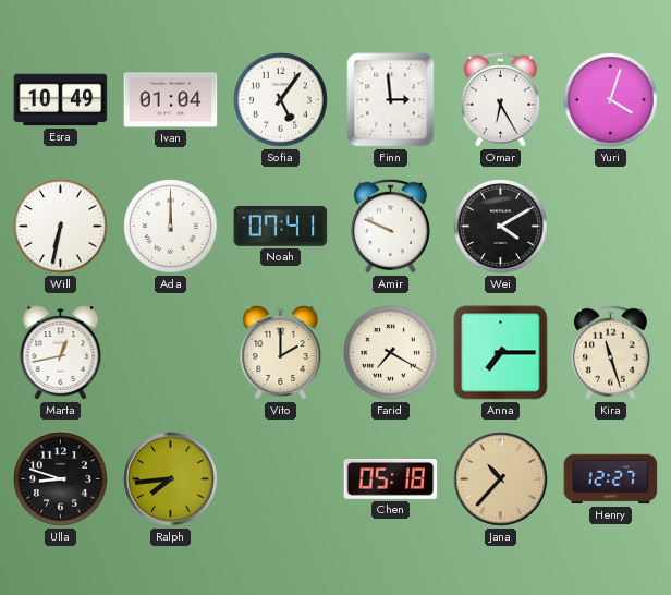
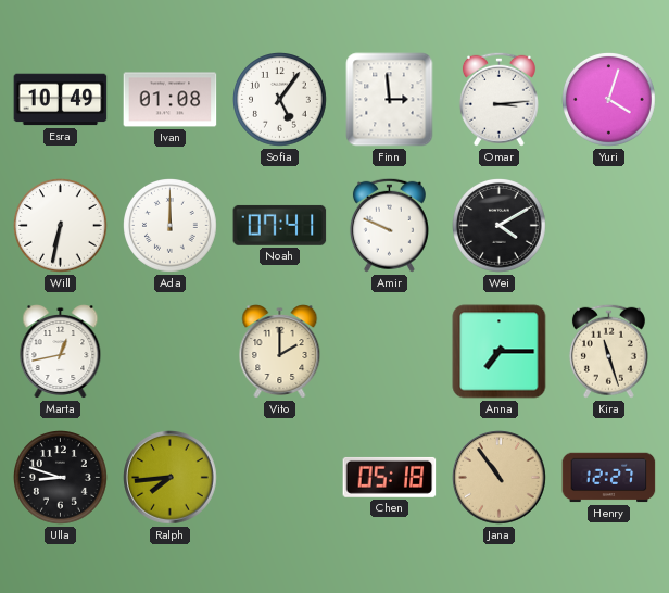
Ivan: 01:04 -> 01:08 (171, 100)
Omar: 6:25 -> 3:14 (498, 99)
Farid: 7:20 -> none (391, 353)
Jana: 10:37 -> 10:54 (500, 478)
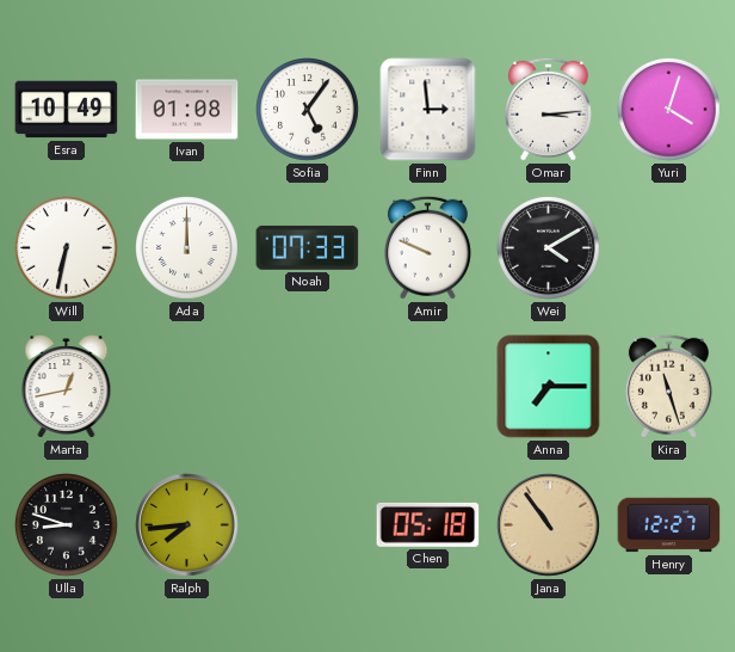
Noah: 07:41 -> 07:33 (308, 247)
Vito: 2:00 -> none (280, 352)
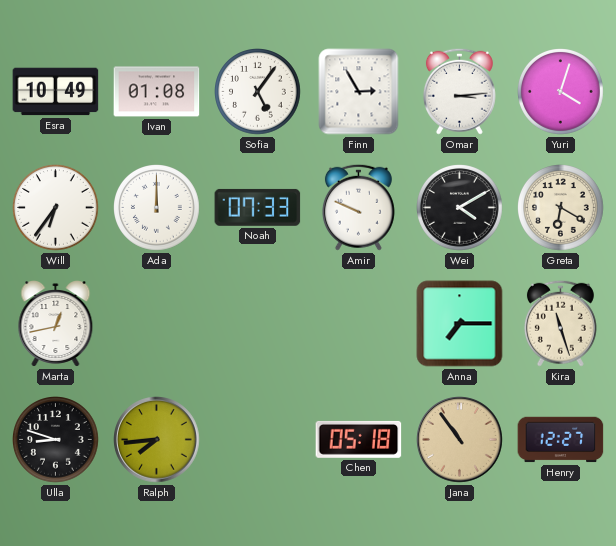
Finn: 2:59 -> 2:55 (359, 92)
Will: 6:32 -> 6:36 (56, 208)
Greta: none -> 6:20 (561, 208)
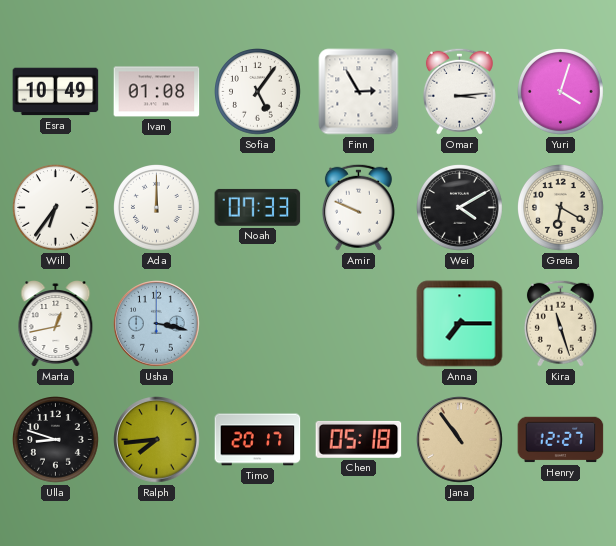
Usha: none -> 3:17 (157, 324)
Timo: none -> 20:17 (258, 440)
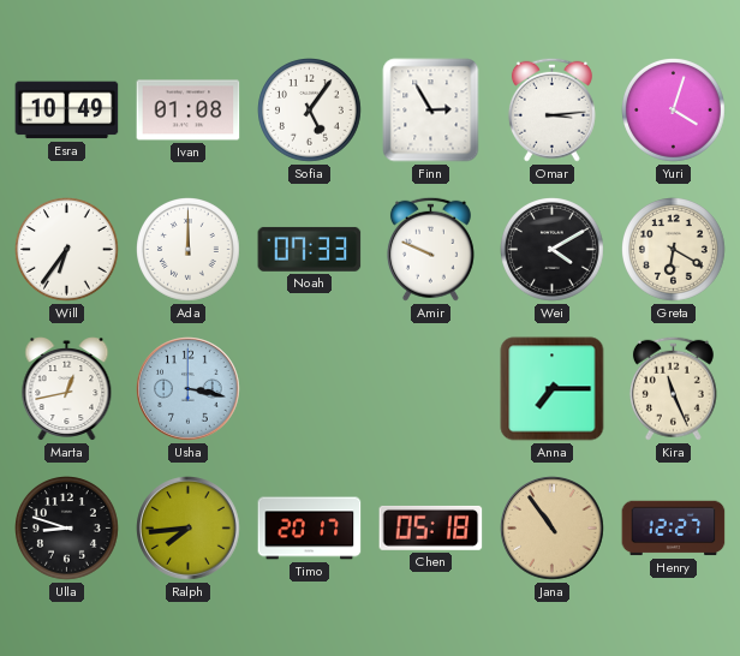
Kira: 11:27 -> 11:26 (673, 388)
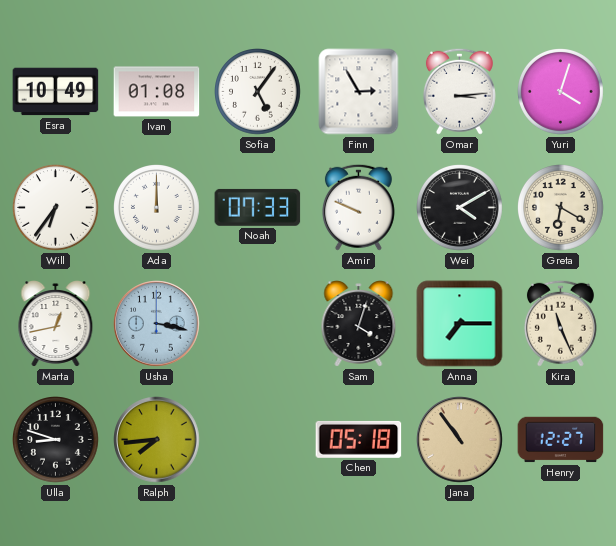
Sam: none -> 4:03 (359, 324)
Timo: 20:17 -> none (310, 529)
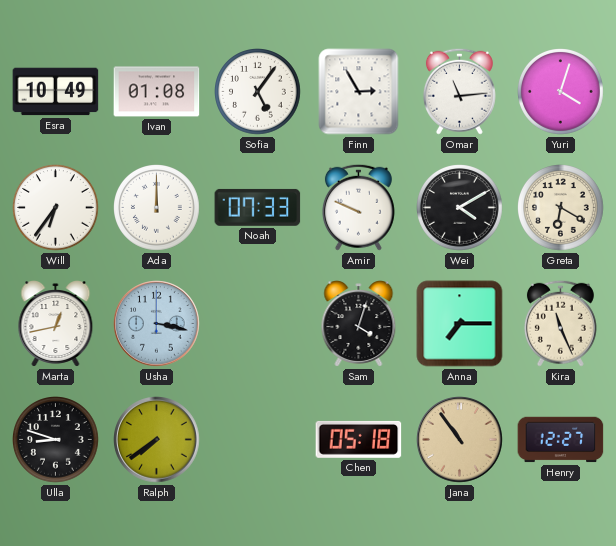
Omar: 3:14 -> 11:14 (459, 91)
Ralph: 7:44 -> 7:39 (157, 440)
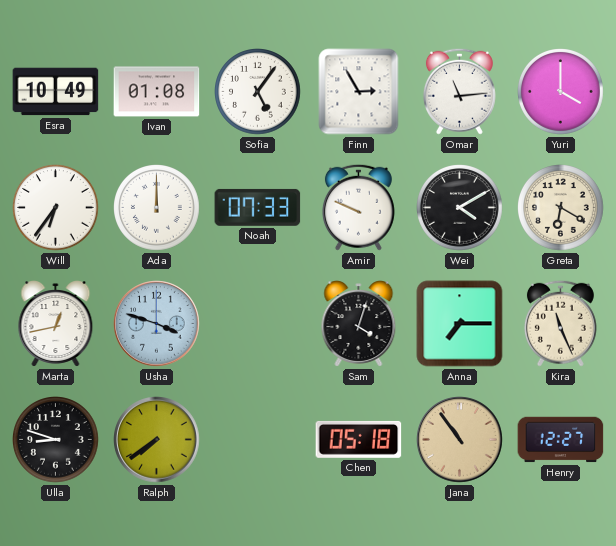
Yuri: 4:03 -> 4:00 (561, 92)
Usha: 3:17 -> 3:48 (157, 324)
